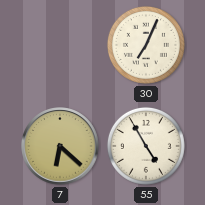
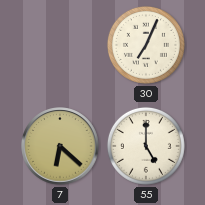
55: 4:55 -> 5:00 (146, 146)
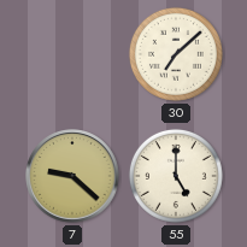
30: 7:04 -> 7:08 (176, 54)
7: 6:22 -> 9:22 (72, 176)
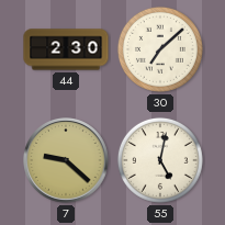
44: none -> 2:30 (66, 49)
55: 5:00 -> 5:02 (160, 160)
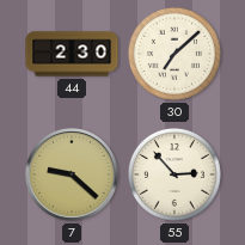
55: 5:02 -> 2:53 (174, 174)
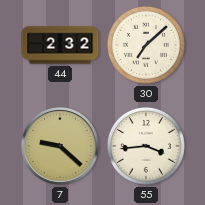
44: 2:30 -> 2:32 (60, 45)
55: 2:53 -> 3:44 (146, 146)
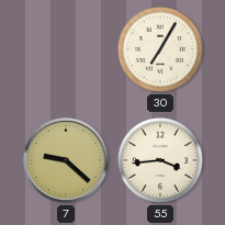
44: 2:32 -> none (60, 45)
30: 7:08 -> 7:05 (160, 49)
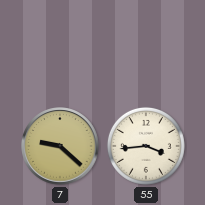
30: 7:05 -> none (160, 49)
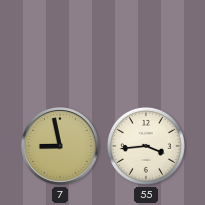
7: 9:22 -> 8:58 (60, 146)
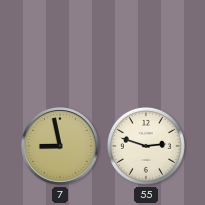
55: 3:44 -> 2:48 (146, 146)
